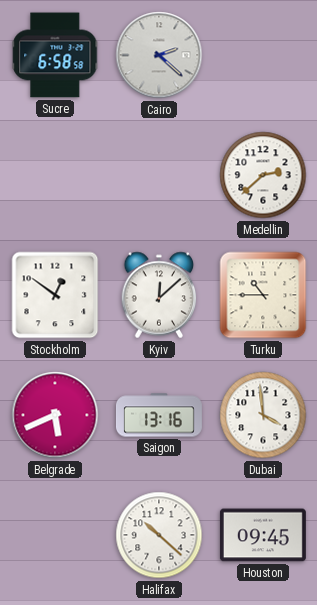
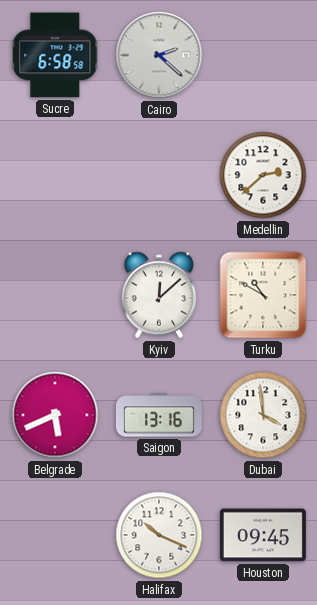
Stockholm: 12:51 -> none (55, 295)
Turku: 10:45 -> 10:50 (263, 295)
Halifax: 10:22 -> 10:19 (159, 535)
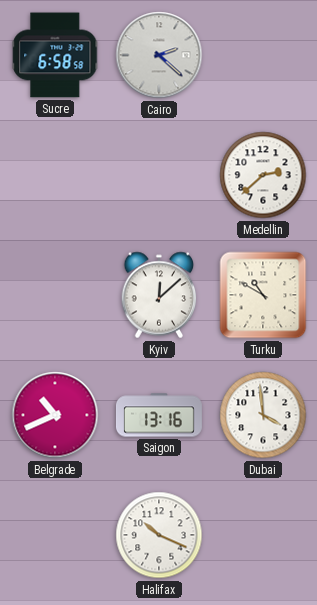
Belgrade: 5:41 -> 10:41 (55, 415)
Houston: 09:45 -> none (263, 535)
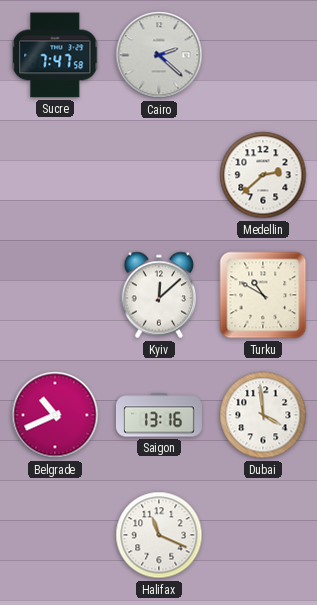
Sucre: 6:58 -> 7:47 (55, 55)
Halifax: 10:19 -> 11:19 (159, 535)
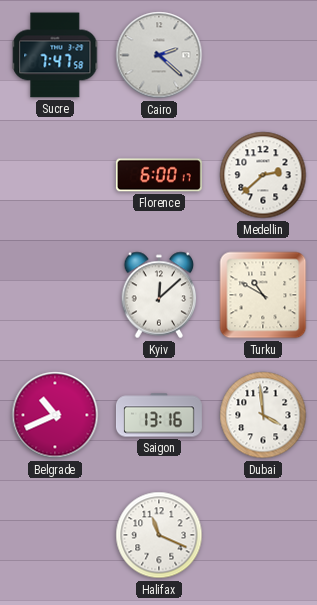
Florence: none -> 6:00 (159, 175)
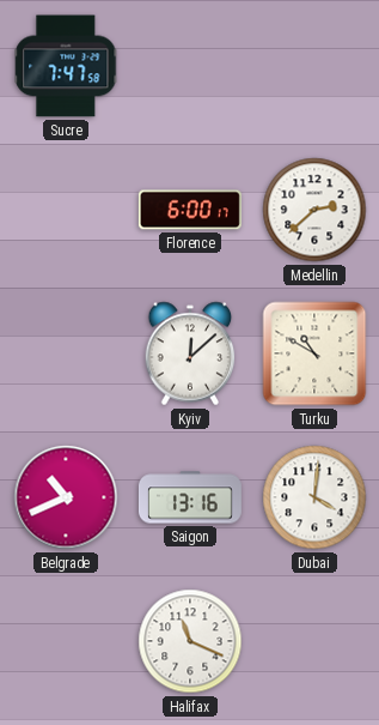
Cairo: 2:22 -> none (159, 55)
Dubai: 3:59 -> 4:01 (314, 497)
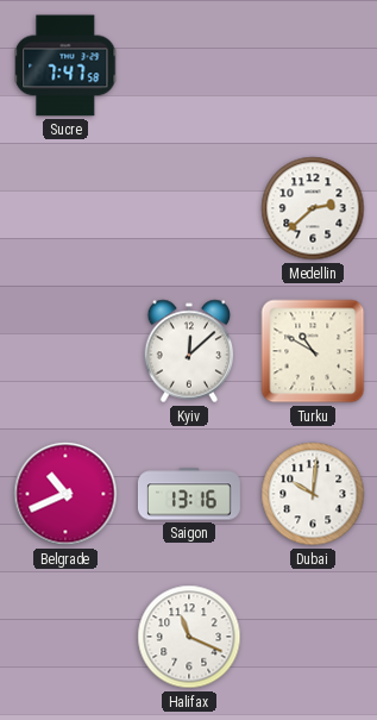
Florence: 6:00 -> none (190, 210)
Dubai: 4:01 -> 10:01 (313, 494)
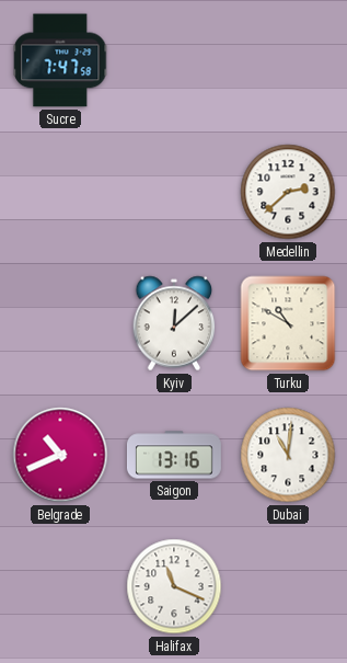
Dubai: 10:01 -> 11:01 (288, 455)
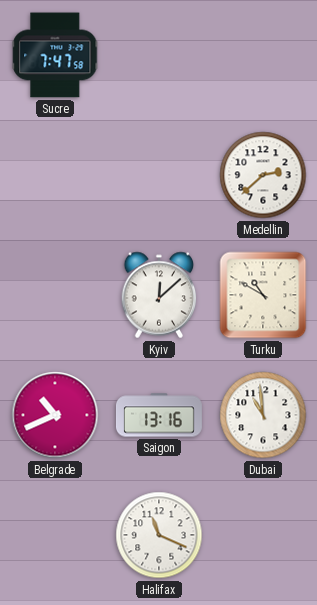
Dubai: 11:01 -> 10:59 (263, 415)
